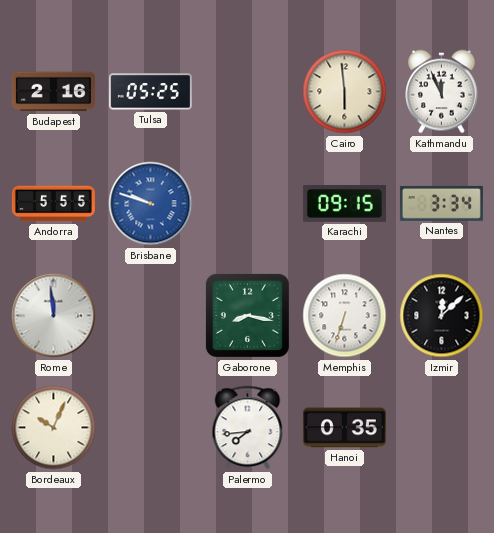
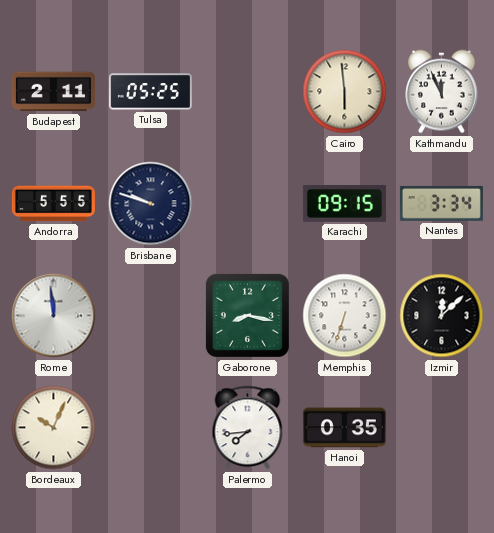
Budapest: 2:16 -> 2:11 (53, 92)
Brisbane dial: blue -> navy (151, 204)
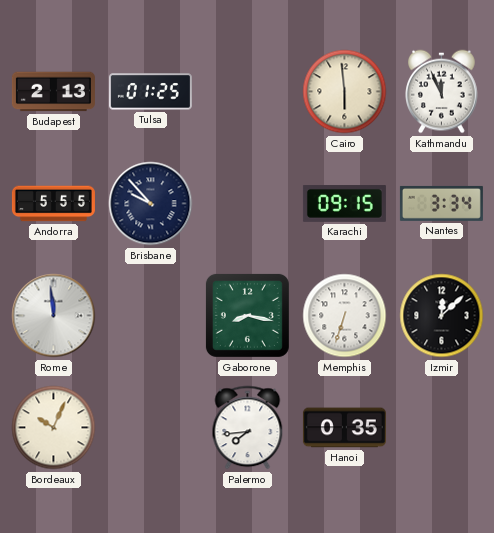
Budapest: 2:11 -> 2:13 (53, 92)
Tulsa: 05:25 -> 01:25 (150, 92)
Brisbane: 9:48 -> 9:53 (151, 204)
